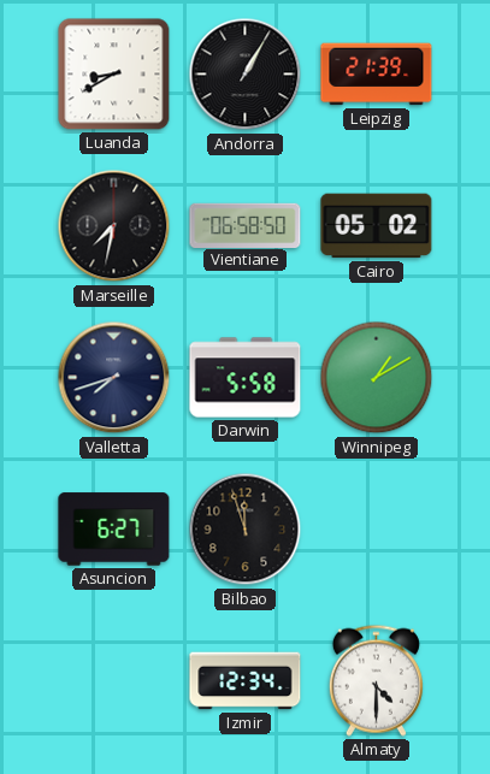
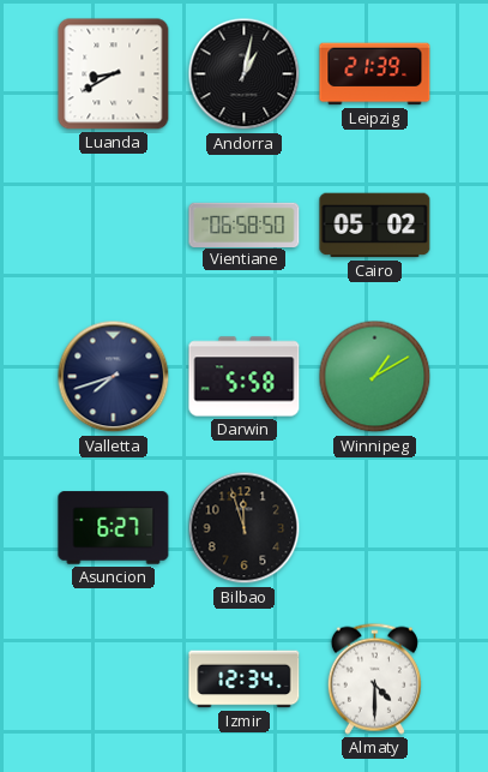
Andorra: 1:05 -> 1:02 (245, 74)
Marseille: 7:32 -> none (114, 226)
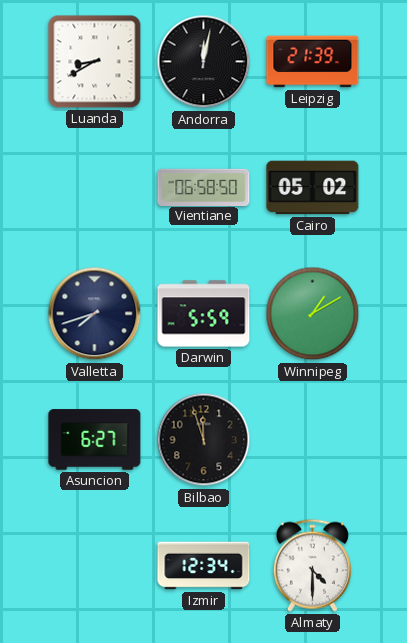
Andorra: 1:02 -> 12:02 (204, 62)
Darwin: 5:58 -> 5:59 (204, 314)
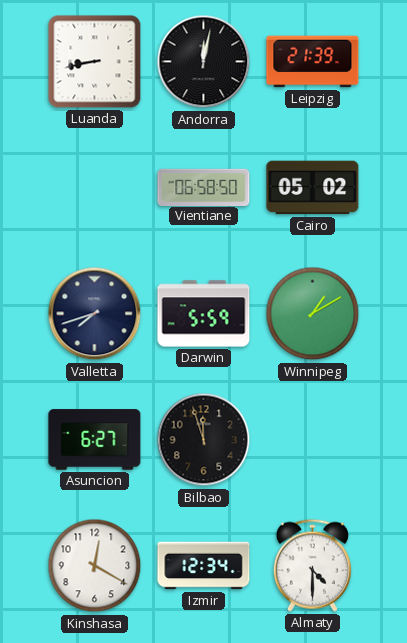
Luanda: 8:40 -> 8:43 (95, 62)
Kinshasa: none -> 12:20 (95, 566)
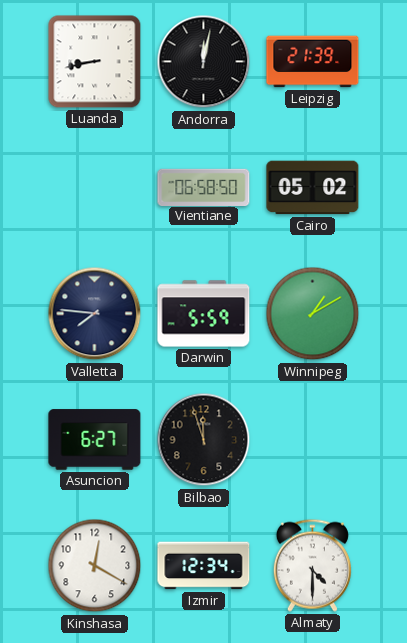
Valletta: 7:42 -> 7:46 (95, 314)
